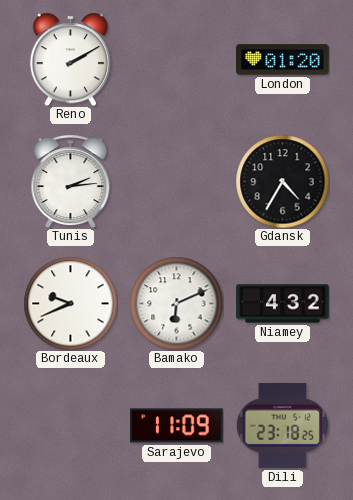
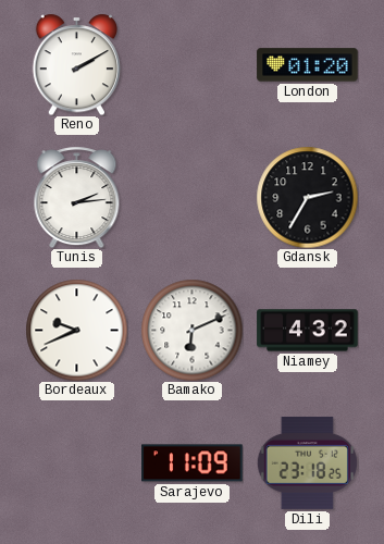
Gdansk: 4:35 -> 2:35 (307, 197)
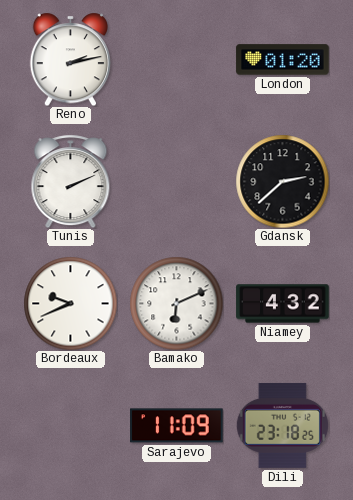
Reno: 2:10 -> 2:13 (70, 59)
Tunis: 2:14 -> 2:11 (71, 181)
Gdansk: 2:35 -> 2:38 (282, 181)
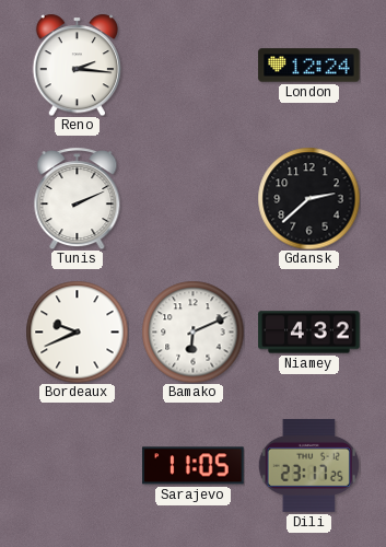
Reno: 2:13 -> 2:16 (77, 65)
London: 01:20 -> 12:24 (309, 66)
Sarajevo: 11:09 -> 11:05 (194, 466)
Dili: 23:18 -> 23:17 (308, 465)
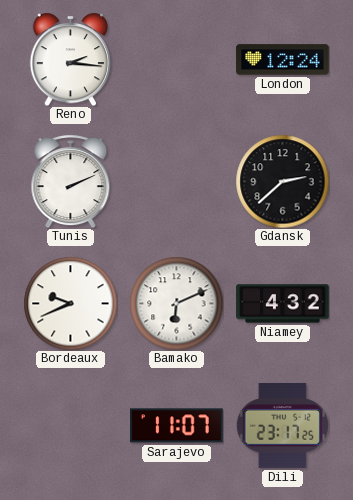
Sarajevo: 11:05 -> 11:07 (177, 426)
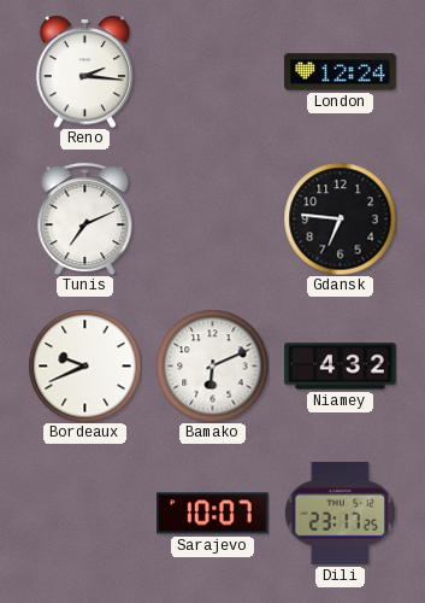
Tunis: 2:11 -> 7:11 (85, 218)
Gdansk: 2:38 -> 6:46 (340, 218)
Sarajevo: 11:07 -> 10:07 (213, 514)
